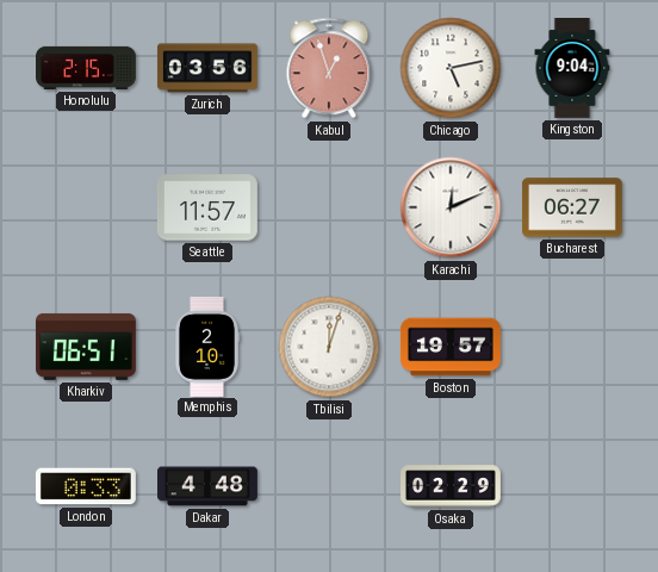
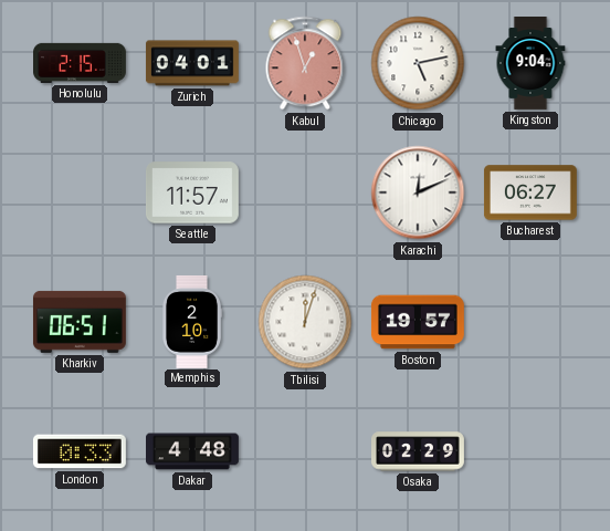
Zurich: 03:56 -> 04:01 (192, 63)
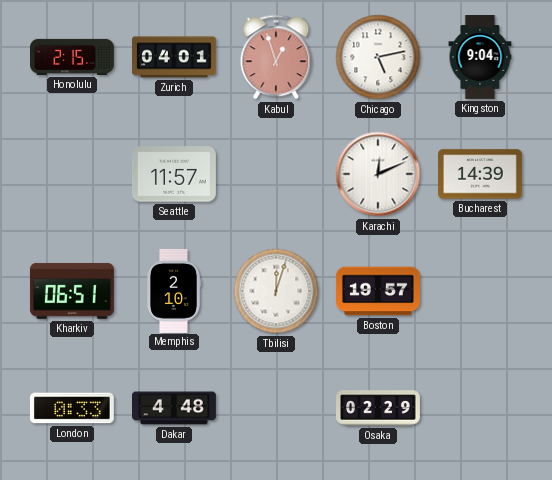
Bucharest: 06:27 -> 14:39 (480, 174)
